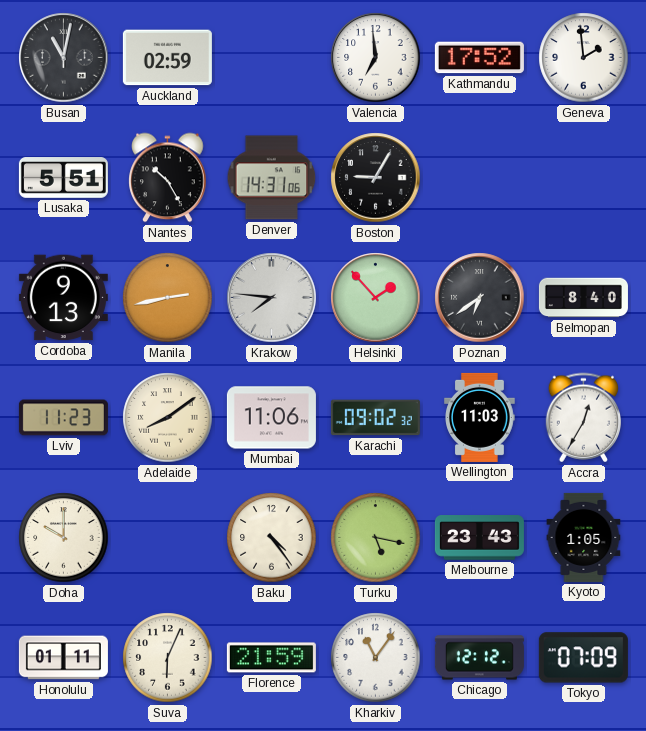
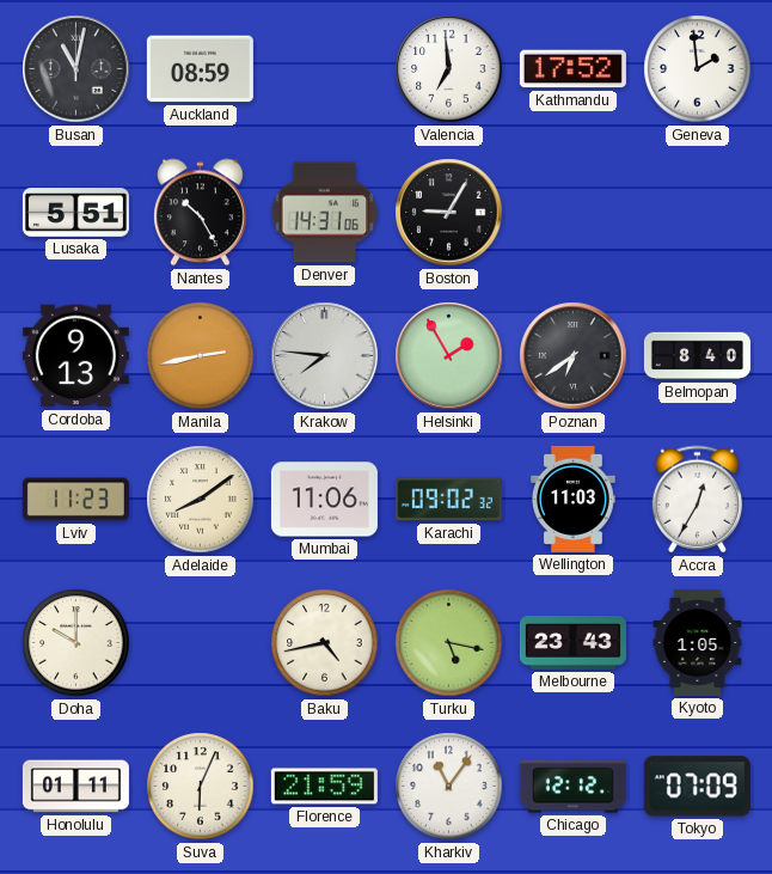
Auckland: 02:59 -> 08:59 (200, 69)
Helsinki: 1:53 -> 1:55 (449, 356)
Baku: 4:24 -> 4:43 (325, 643)
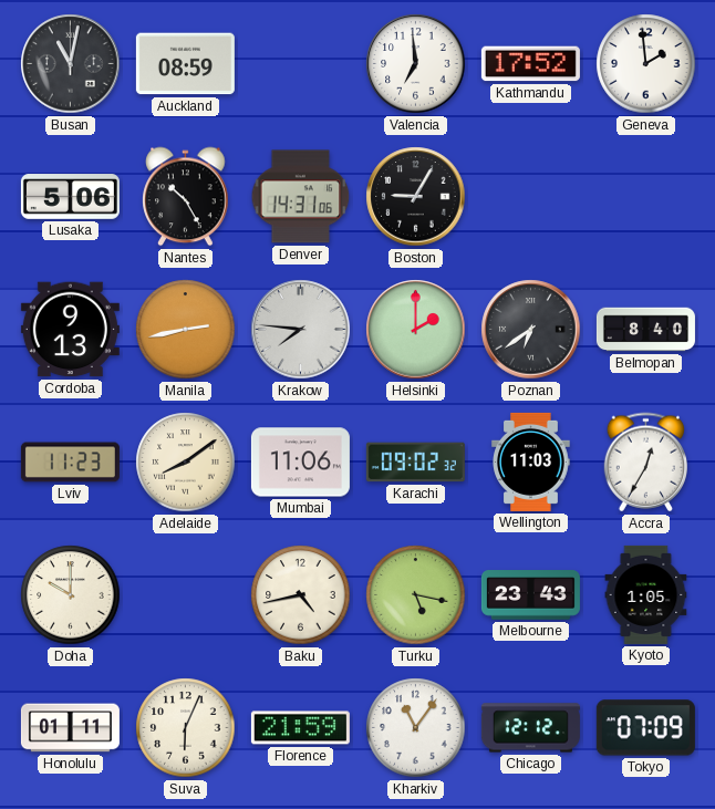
Lusaka: 5:51 -> 5:06 (70, 197)
Helsinki: 1:55 -> 2:00 (416, 330)
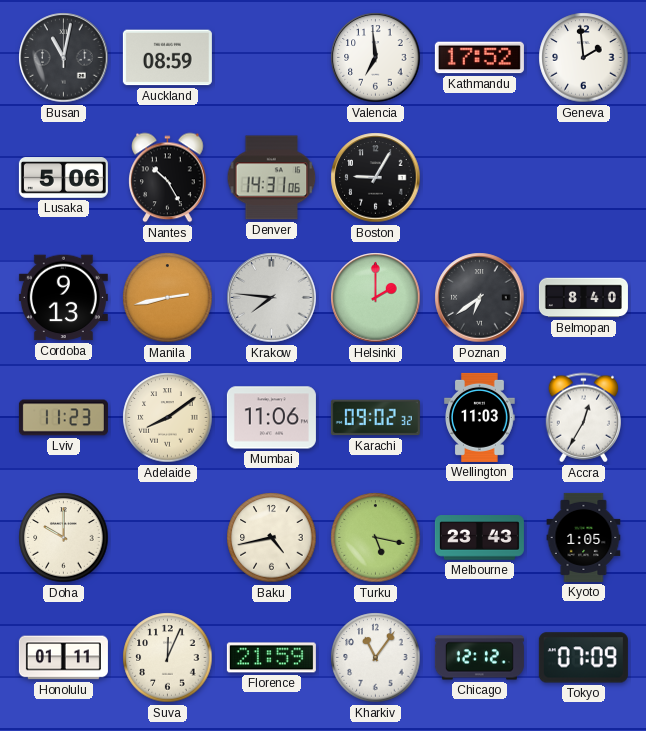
Suva: 6:04 -> 12:04 (168, 658)
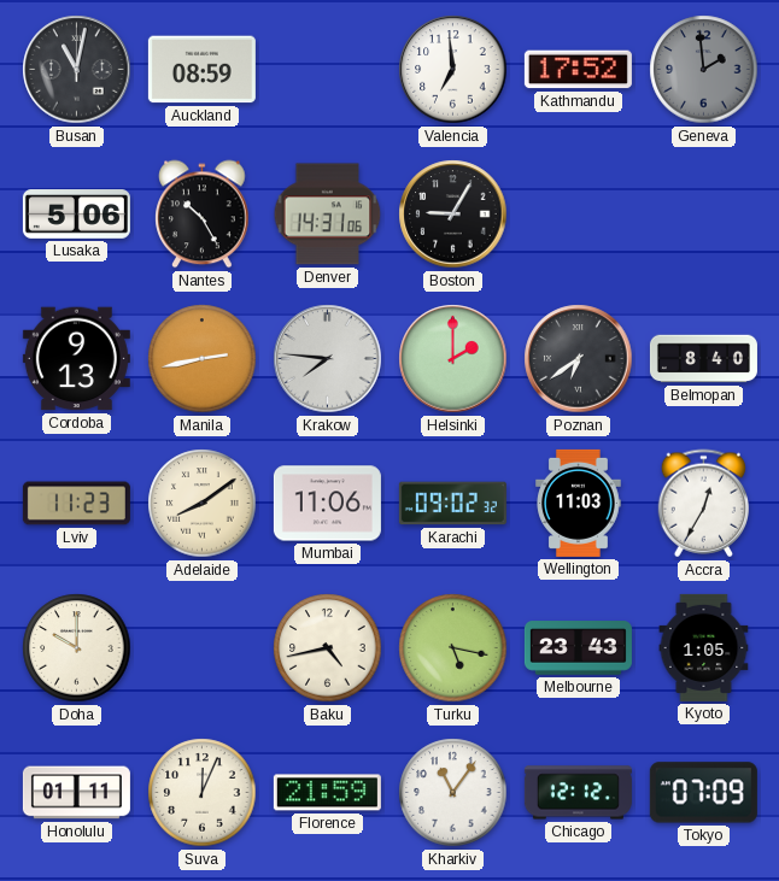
Geneva dial: white -> grey (704, 70)
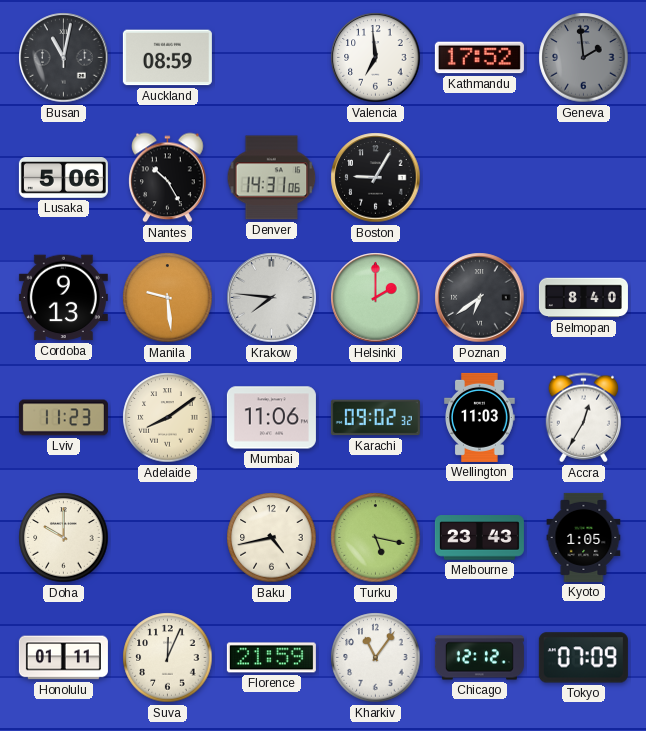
Manila: 2:43 -> 9:29 (168, 298)
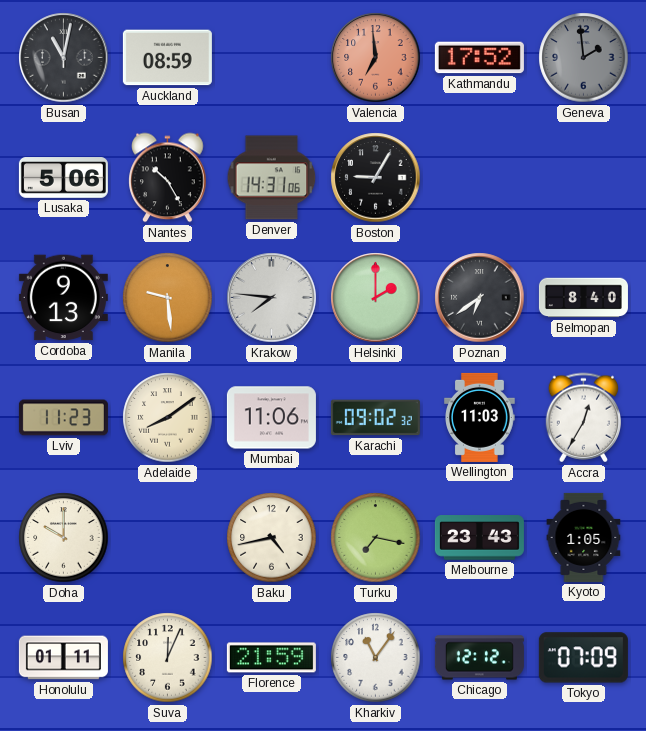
Valencia dial: white -> salmon (376, 58)
Turku: 5:17 -> 7:17 (376, 538)
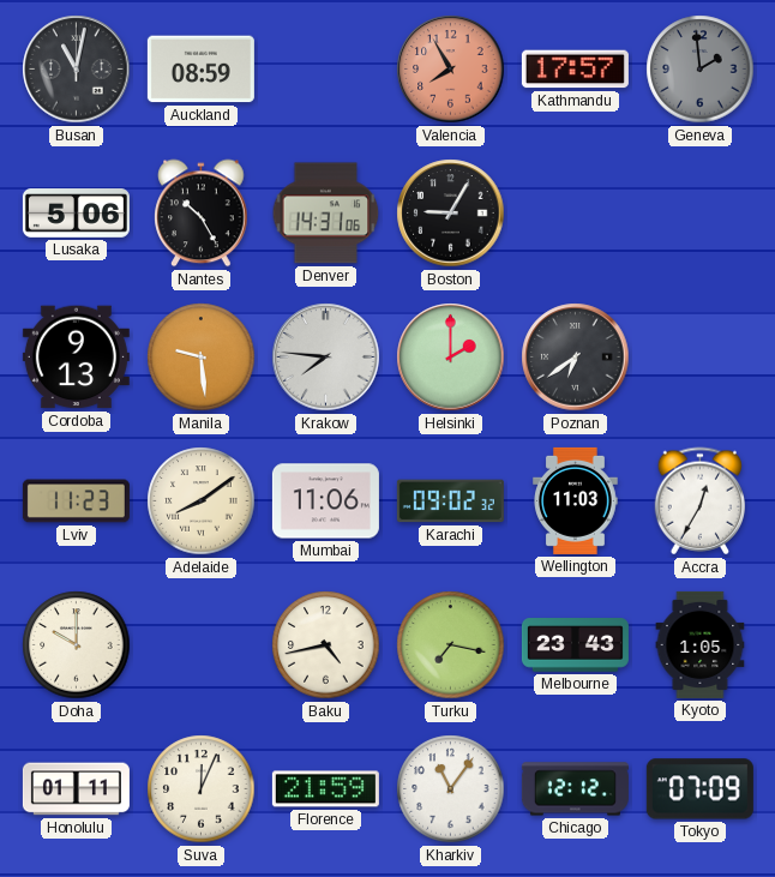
Valencia: 6:59 -> 7:55 (451, 70)
Kathmandu: 17:52 -> 17:57 (575, 70)
Belmopan: 8:40 -> none (583, 298)
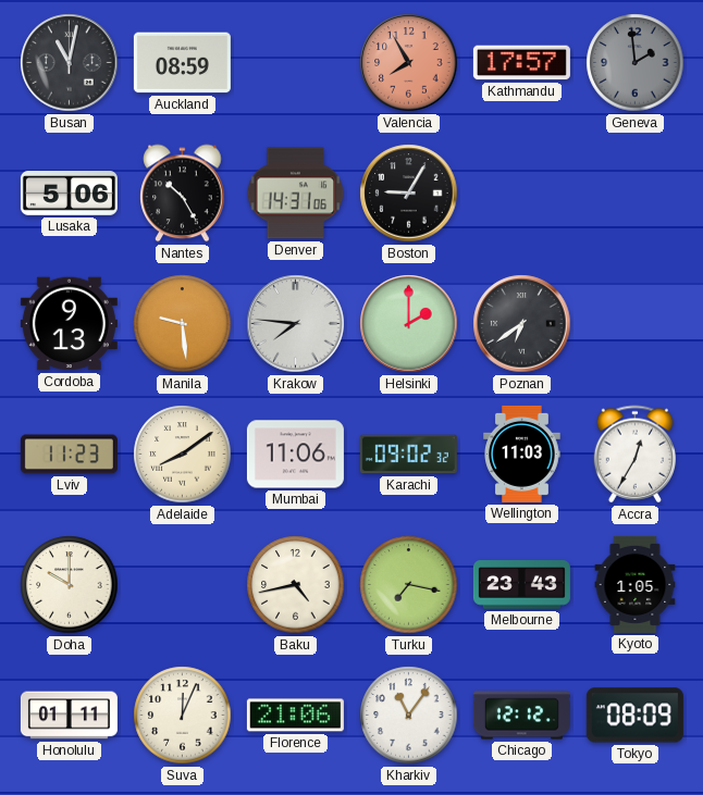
Florence: 21:59 -> 21:06 (295, 716)
Tokyo: 07:09 -> 08:09 (634, 716)
